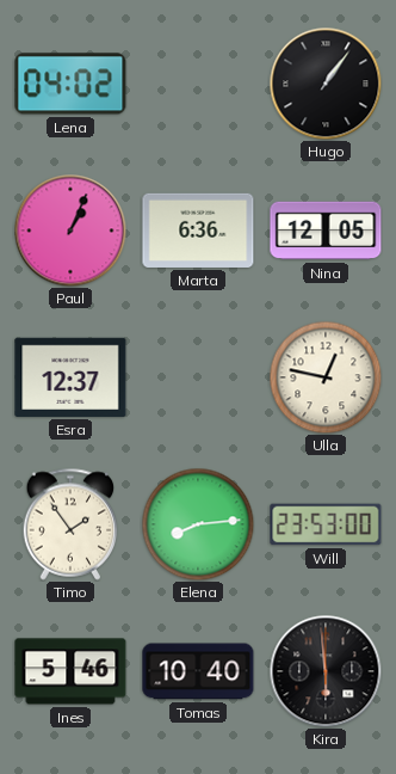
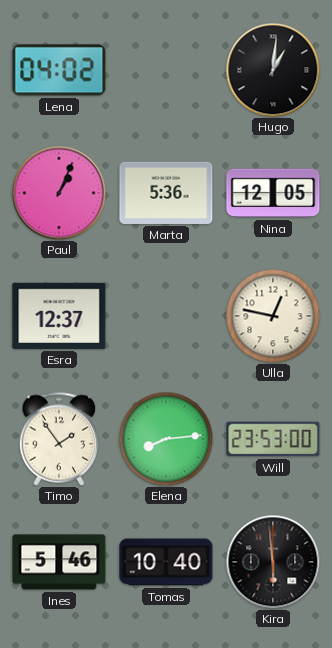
Hugo: 1:06 -> 1:01 (273, 70)
Marta: 6:36 -> 5:36 (166, 193)
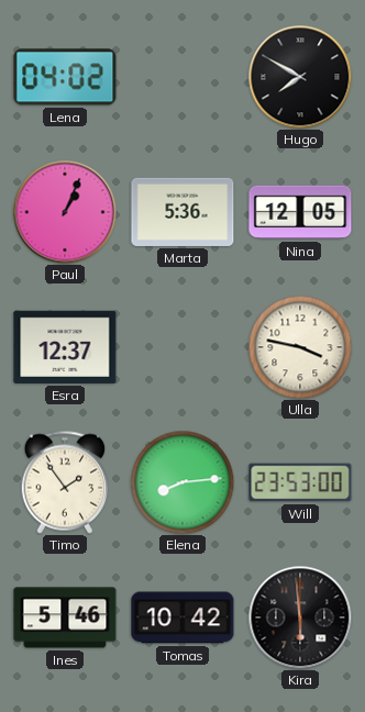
Hugo: 1:01 -> 7:50 (300, 77)
Ulla: 12:47 -> 3:47 (300, 347)
Tomas: 10:40 -> 10:42 (182, 618)
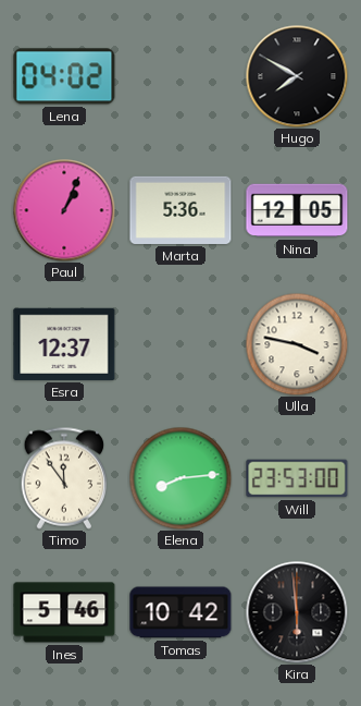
Timo: 1:54 -> 11:54 (64, 478)
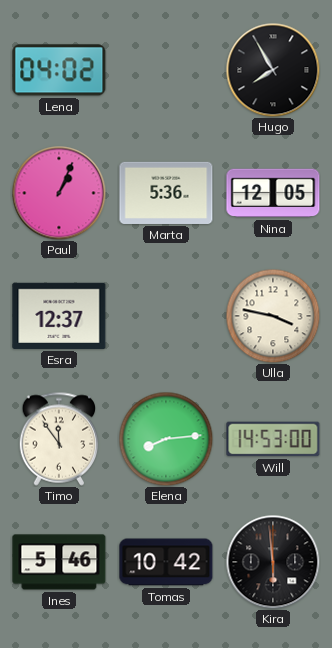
Hugo: 7:50 -> 7:55 (273, 70)
Will: 23:53 -> 14:53 (273, 439)
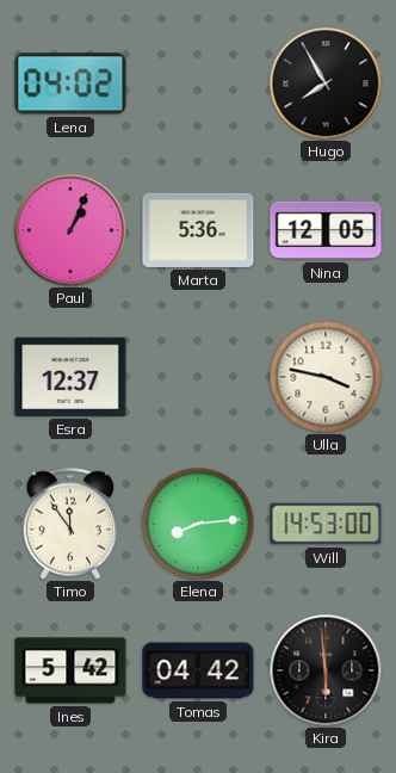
Ines: 5:46 -> 5:42 (70, 670)
Tomas: 10:42 -> 04:42 (198, 670)
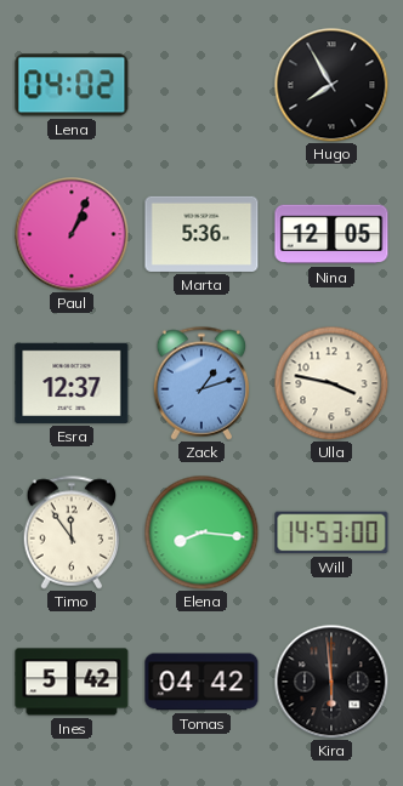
Zack: none -> 1:12 (201, 383)
Elena: 8:14 -> 8:16 (201, 532)
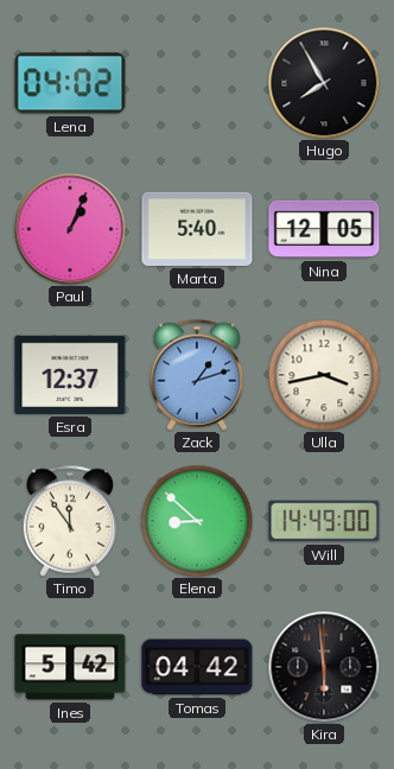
Marta: 5:36 -> 5:40 (197, 229)
Ulla: 3:47 -> 3:43 (324, 375)
Elena: 8:16 -> 8:52 (197, 521)
Will: 14:53 -> 14:49 (324, 521)
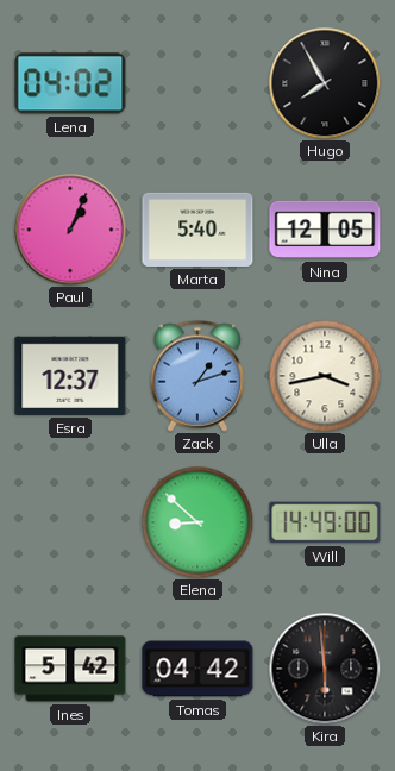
Timo: 11:54 -> none (70, 521)
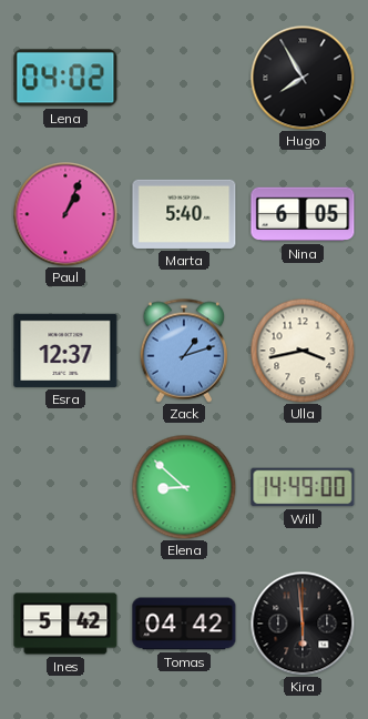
Nina: 12:05 -> 6:05 (303, 214)
